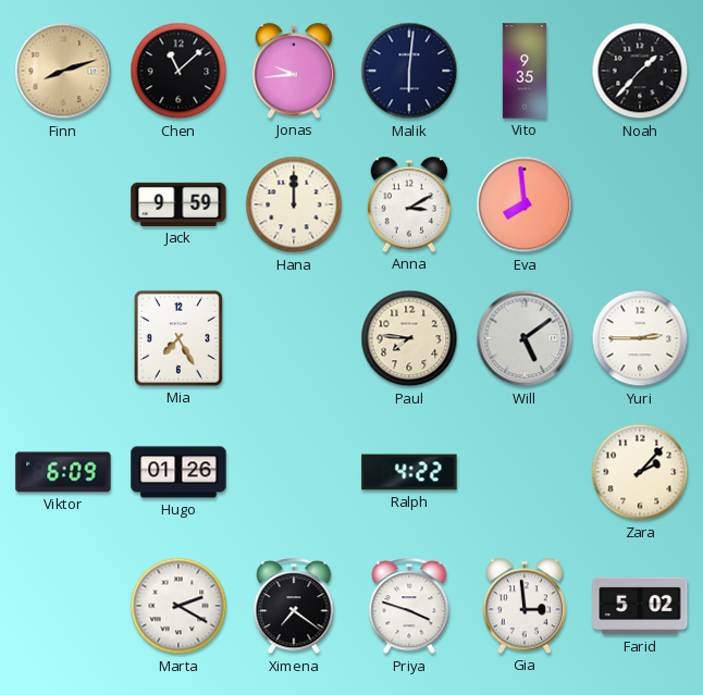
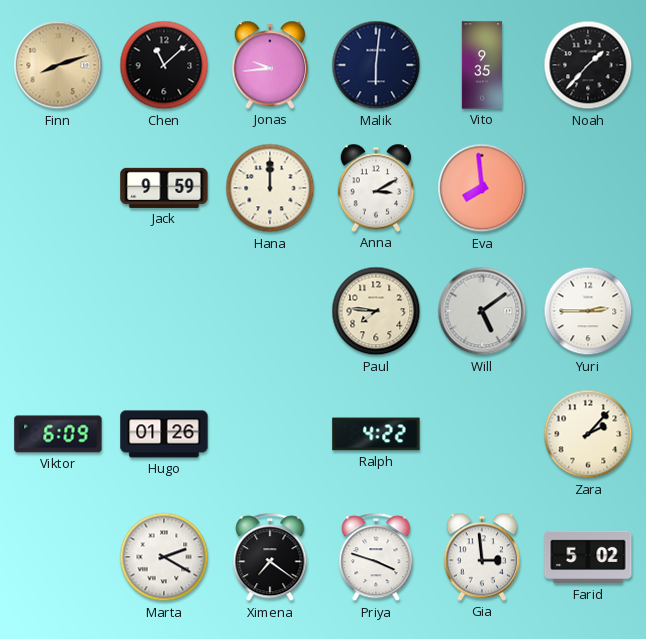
Mia: 7:25 -> none (178, 338)
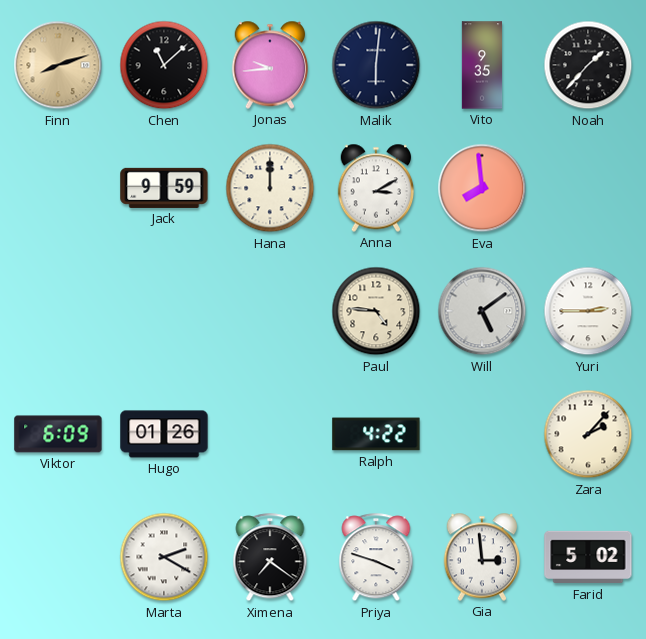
Paul: 7:46 -> 4:46 (376, 311)
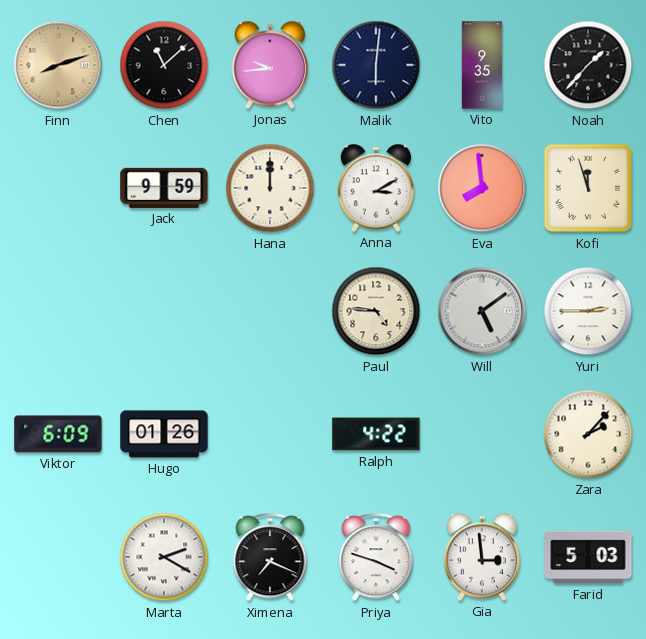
Kofi: none -> 11:57 (588, 188)
Ximena: 7:21 -> 7:19 (270, 558)
Farid: 5:02 -> 5:03 (588, 557)
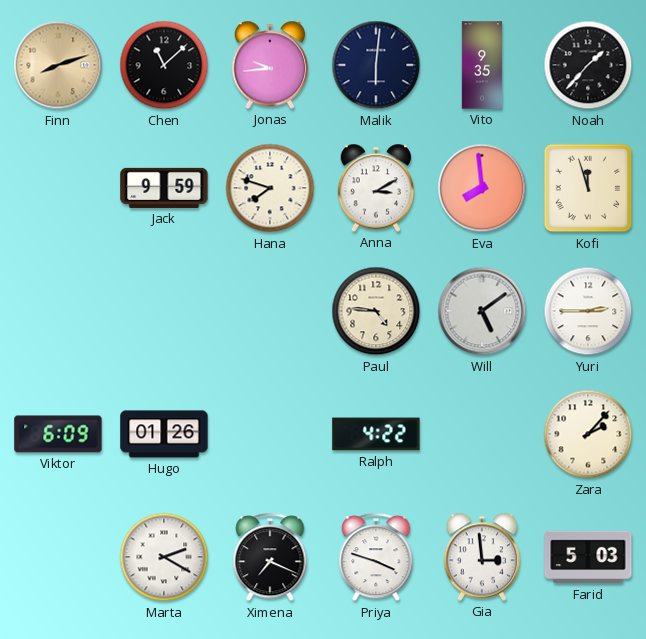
Hana: 12:00 -> 7:48 (270, 188)
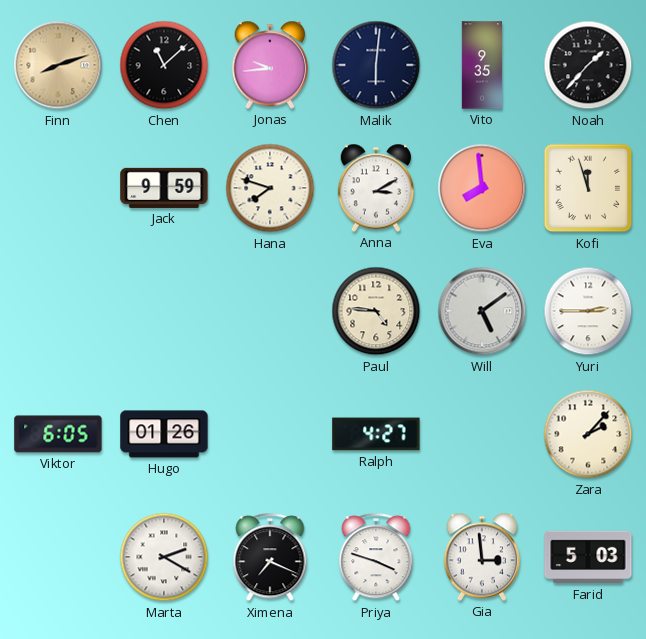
Viktor: 6:09 -> 6:05 (58, 434)
Ralph: 4:22 -> 4:27 (376, 434)
